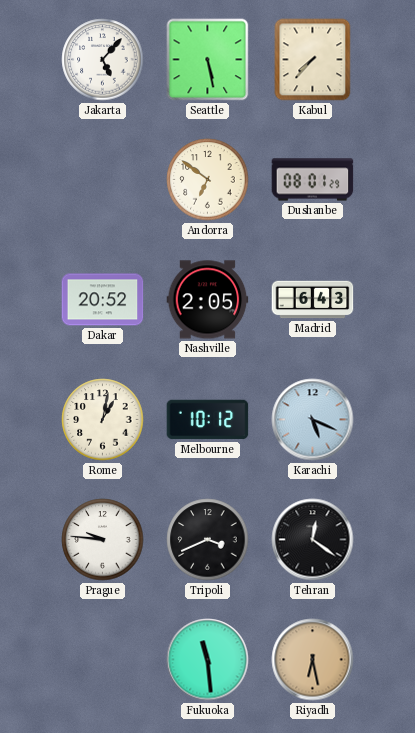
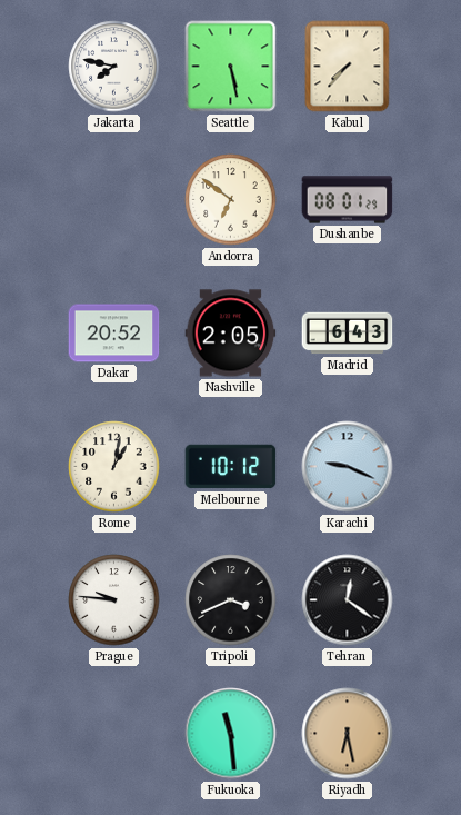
Jakarta: 5:07 -> 7:47 (114, 67)
Karachi: 5:19 -> 9:19 (348, 467)
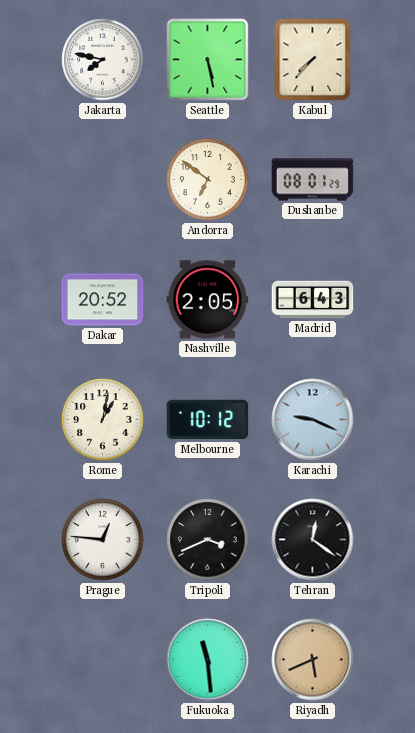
Prague: 9:46 -> 12:46 (103, 540)
Riyadh: 6:28 -> 5:41 (313, 660)
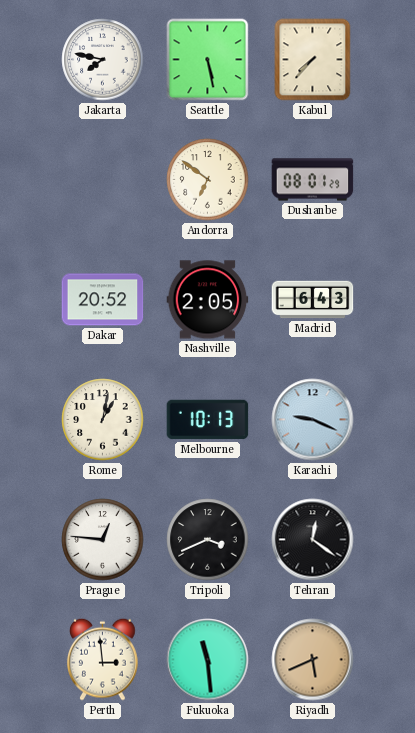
Melbourne: 10:12 -> 10:13 (208, 420)
Perth: none -> 2:59 (103, 659)
